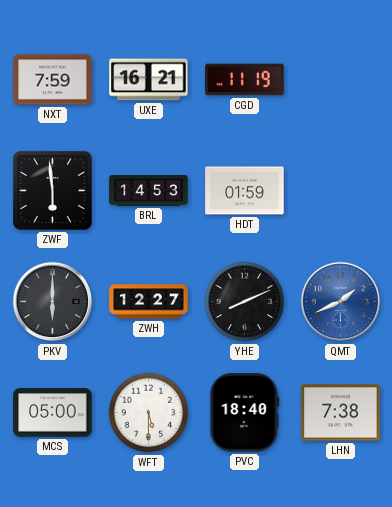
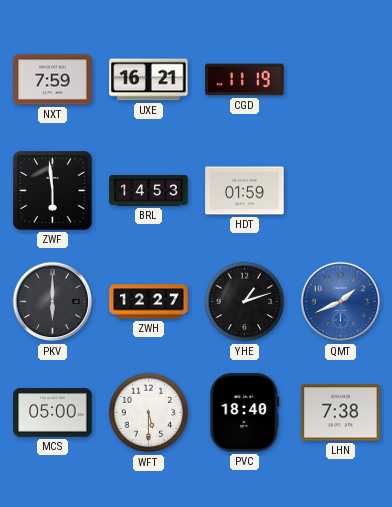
YHE: 8:11 -> 1:12 (245, 302)
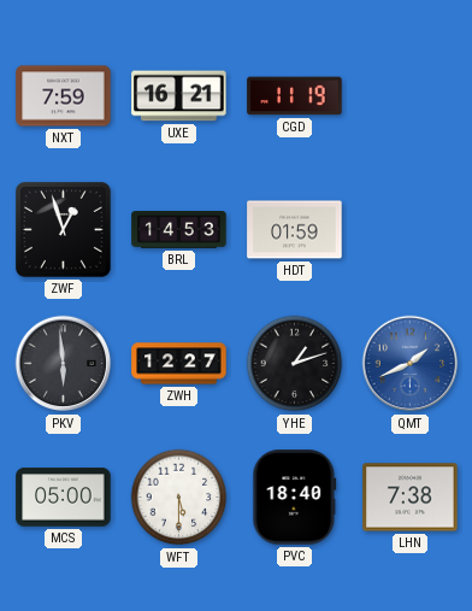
ZWF: 5:59 -> 12:57 (63, 229)
PKV: 6:00 -> 5:59 (64, 364)
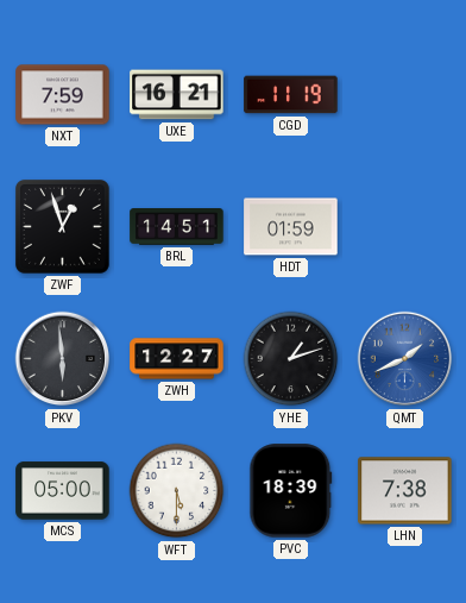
BRL: 14:53 -> 14:51 (177, 227)
PVC: 18:40 -> 18:39 (291, 491)
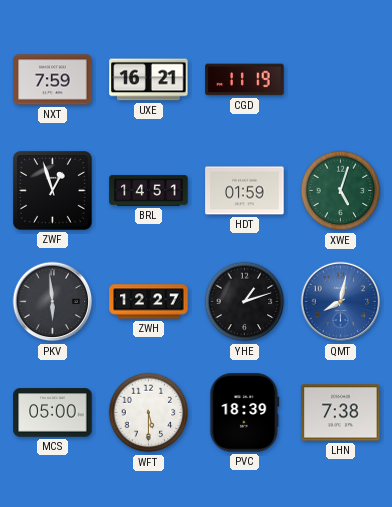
XWE: none -> 5:03 (341, 191)
QMT: 1:41 -> 8:02 (341, 302)
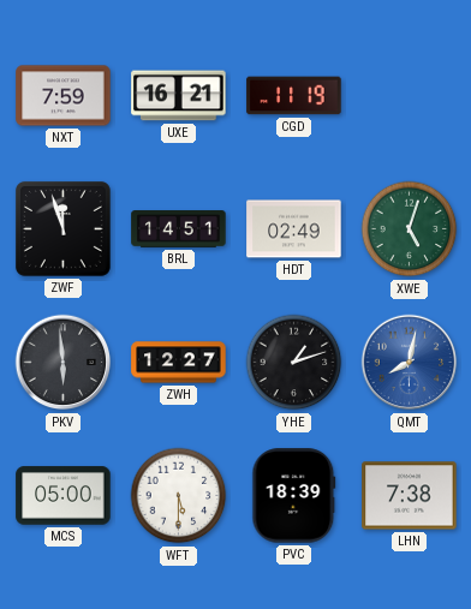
ZWF: 12:57 -> 11:57 (62, 228)
HDT: 01:59 -> 02:49 (294, 229)
